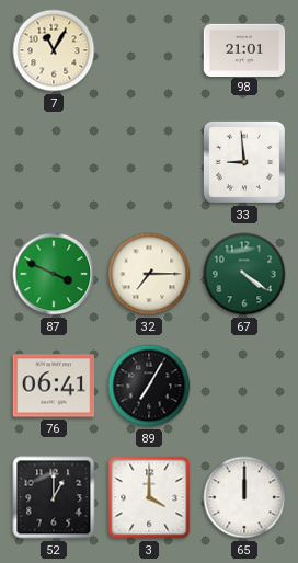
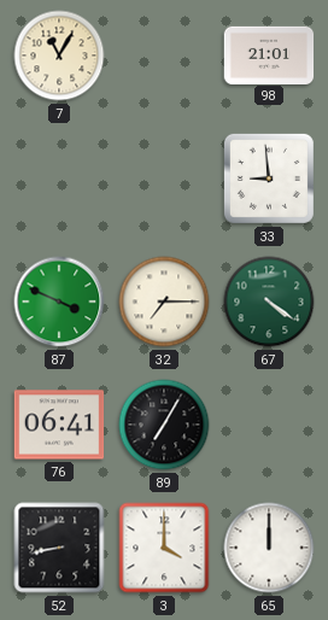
52: 1:00 -> 8:43 (59, 548)
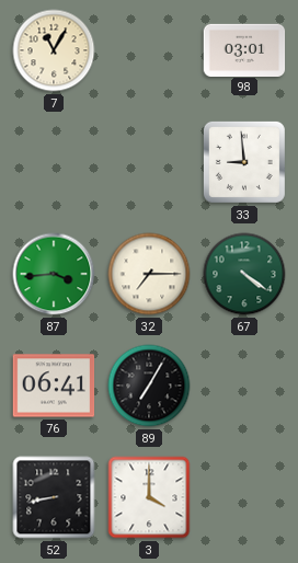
98: 21:01 -> 03:01 (244, 49)
87: 3:49 -> 3:44 (54, 274)
65: 12:00 -> none (269, 548)
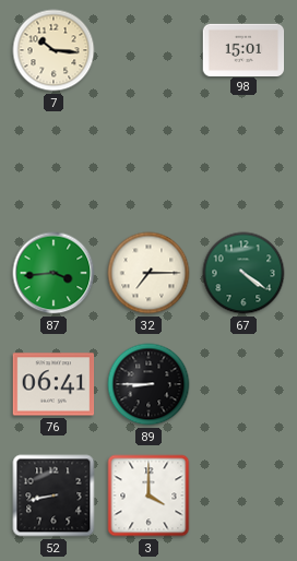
7: 11:05 -> 10:16 (54, 50)
98: 03:01 -> 15:01 (243, 49)
33: 8:59 -> none (244, 162)
89: 7:05 -> 8:45 (148, 384)
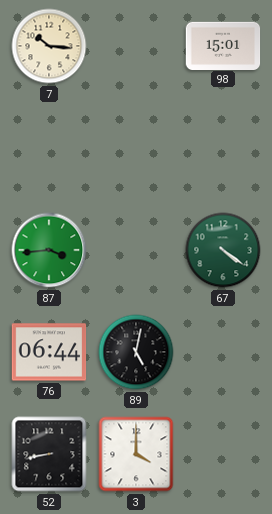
32: 7:15 -> none (148, 273)
76: 06:41 -> 06:44 (49, 352)
89: 8:45 -> 5:02 (136, 352)
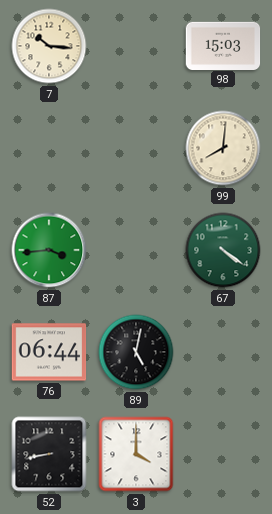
98: 15:01 -> 15:03 (223, 45)
99: none -> 8:01 (223, 148)
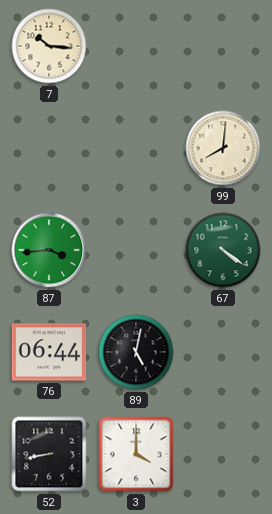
98: 15:03 -> none (223, 45)
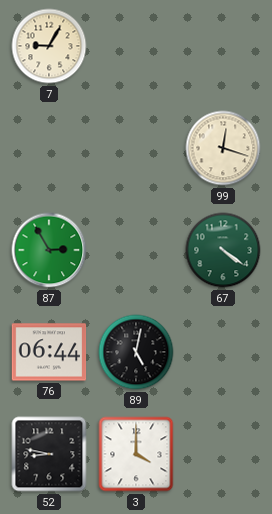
7: 10:16 -> 9:05 (49, 46)
99: 8:01 -> 12:18 (223, 148)
87: 3:44 -> 2:55 (49, 250)
52: 8:43 -> 8:47 (49, 454)
